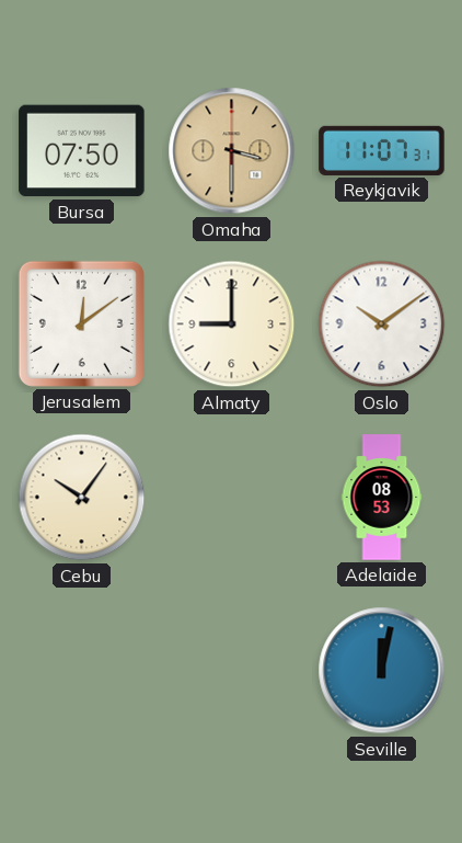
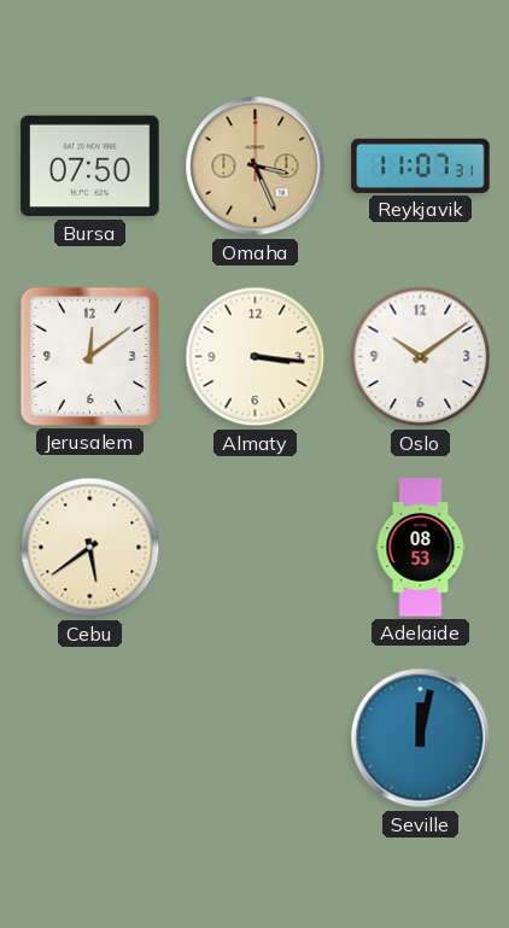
Omaha: 3:30 -> 3:26 (256, 167)
Almaty: 9:00 -> 3:16 (256, 357)
Cebu: 10:06 -> 5:39 (90, 548)
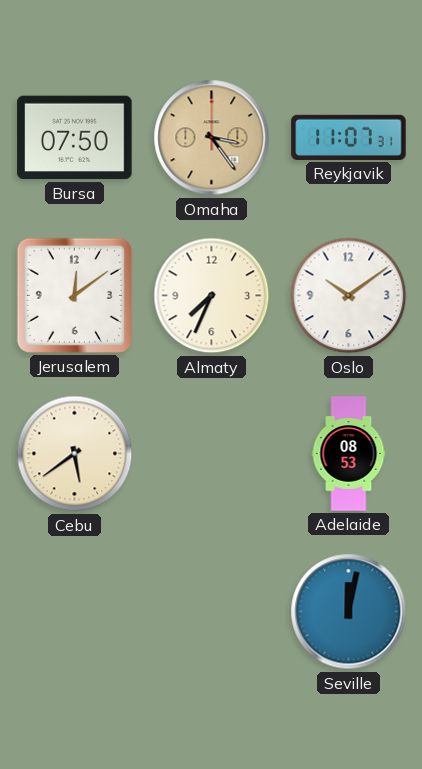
Omaha: 3:26 -> 3:24 (212, 138)
Almaty: 3:16 -> 7:34 (212, 296)
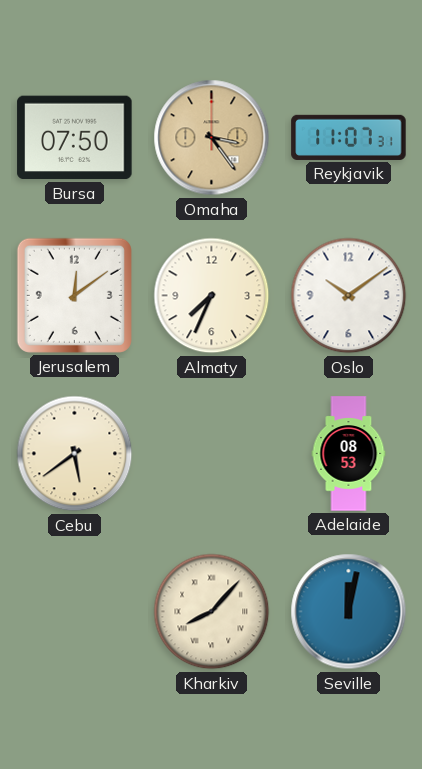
Kharkiv: none -> 8:07 (212, 612)
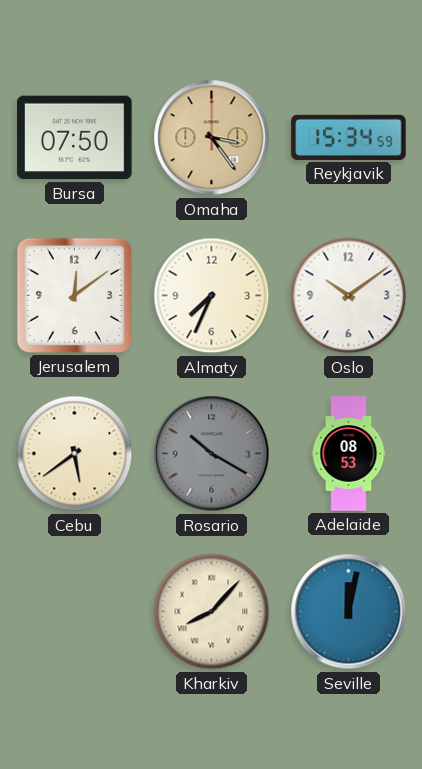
Reykjavik: 11:07 -> 15:34 (349, 137)
Rosario: none -> 10:20 (212, 454)
